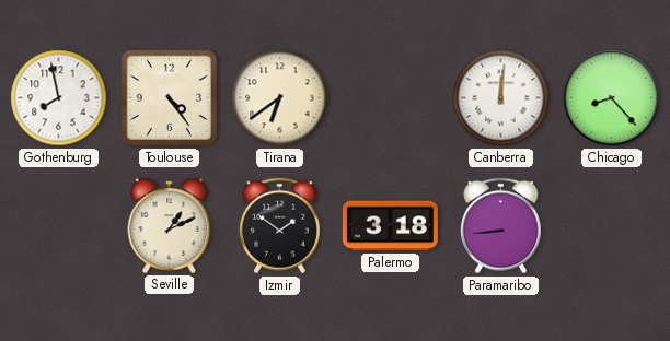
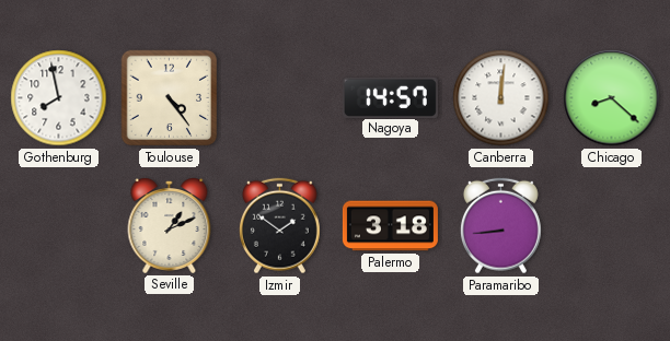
Tirana: 6:39 -> none (280, 98)
Nagoya: none -> 14:57 (390, 97)
Chicago: 8:23 -> 8:22 (612, 98)
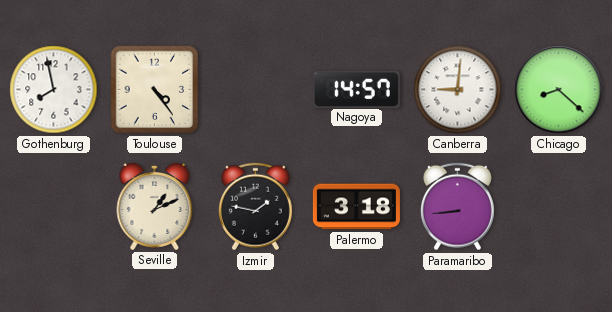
Canberra: 12:01 -> 9:01 (458, 90)
Izmir: 1:51 -> 1:47 (255, 207)
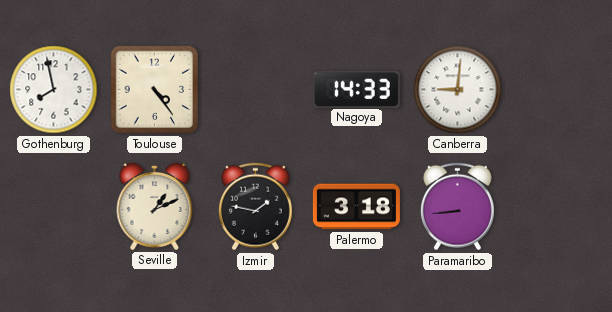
Nagoya: 14:57 -> 14:33 (356, 89)
Chicago: 8:22 -> none (559, 90)
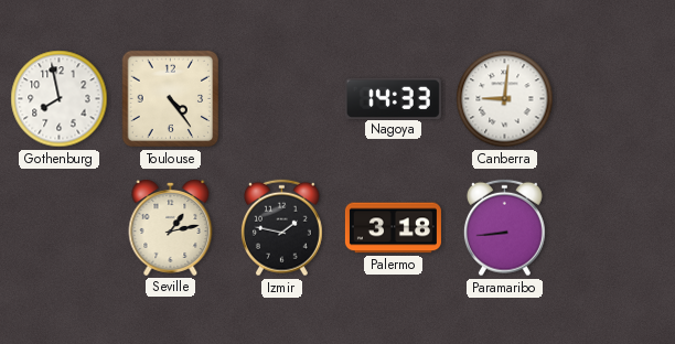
Seville: 1:11 -> 1:13 (171, 227)
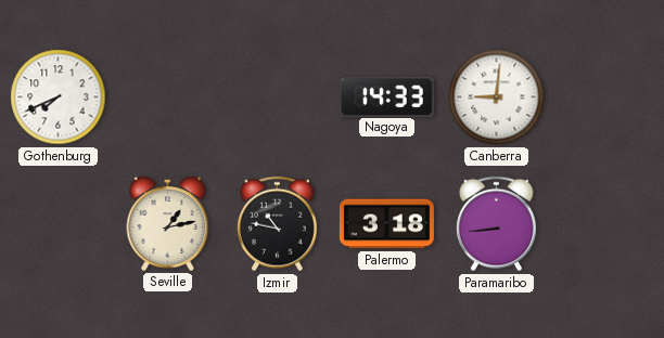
Gothenburg: 7:58 -> 7:41 (59, 97)
Toulouse: 4:24 -> none (171, 99)
Izmir: 1:47 -> 10:47 (277, 224)
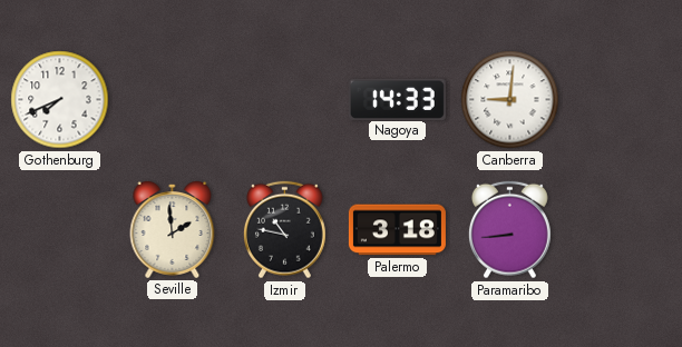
Seville: 1:13 -> 1:59 (173, 229)
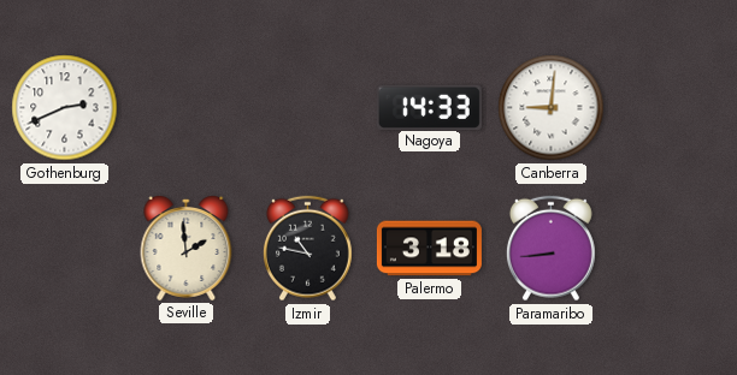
Gothenburg: 7:41 -> 2:41 (65, 108)
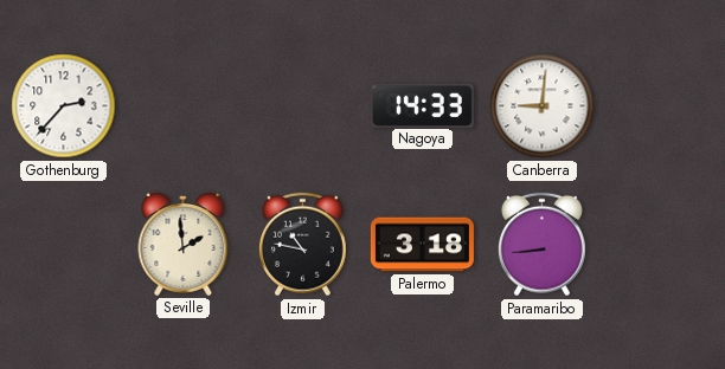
Gothenburg: 2:41 -> 2:37 (64, 106)
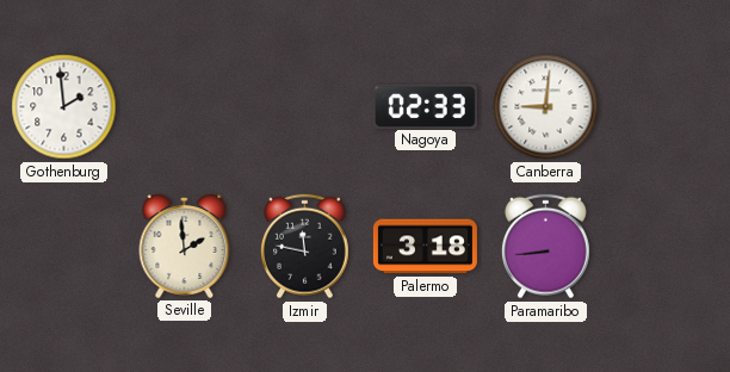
Gothenburg: 2:37 -> 1:59 (64, 107)
Nagoya: 14:33 -> 02:33 (425, 106)
Izmir: 10:47 -> 11:47 (304, 247)
